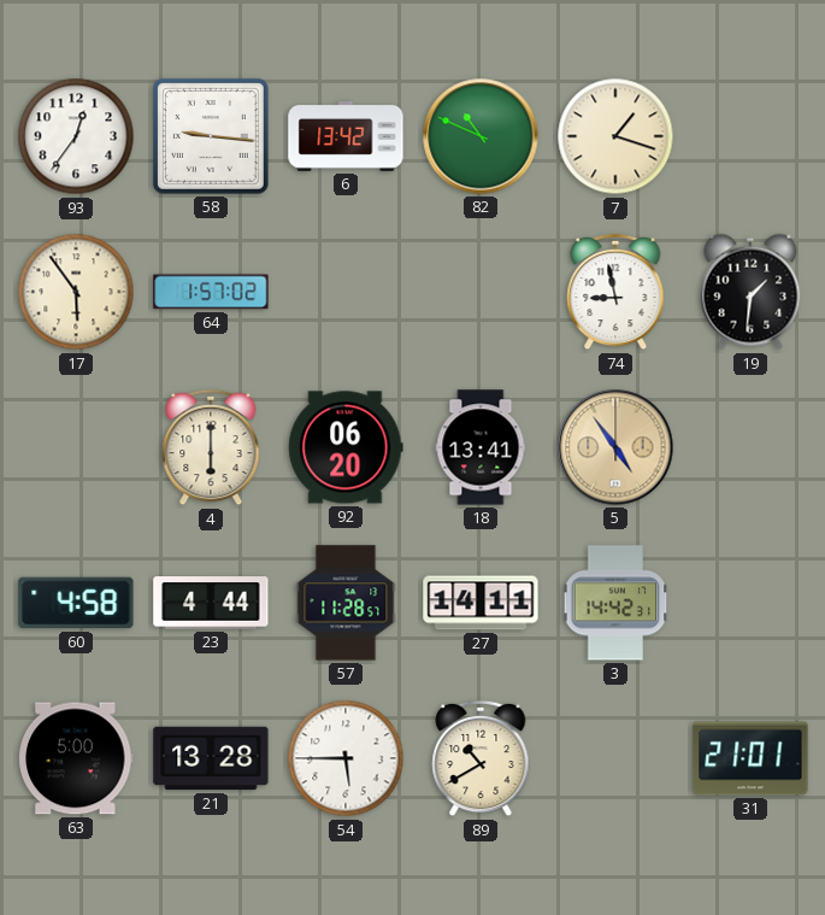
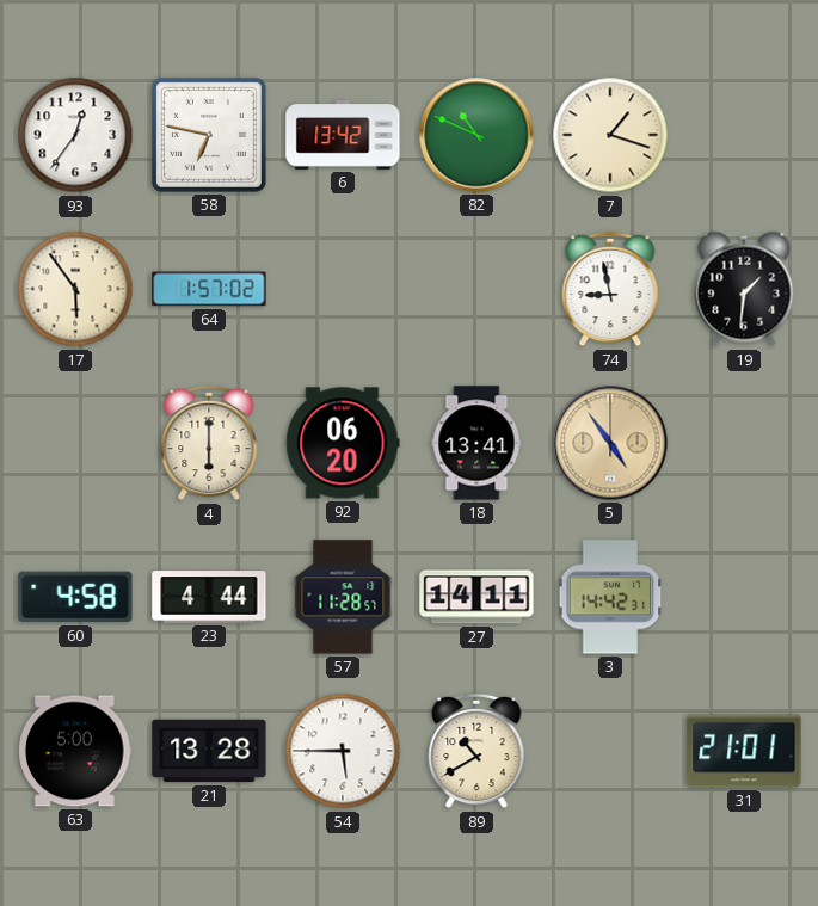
58: 9:16 -> 6:47 (209, 135)
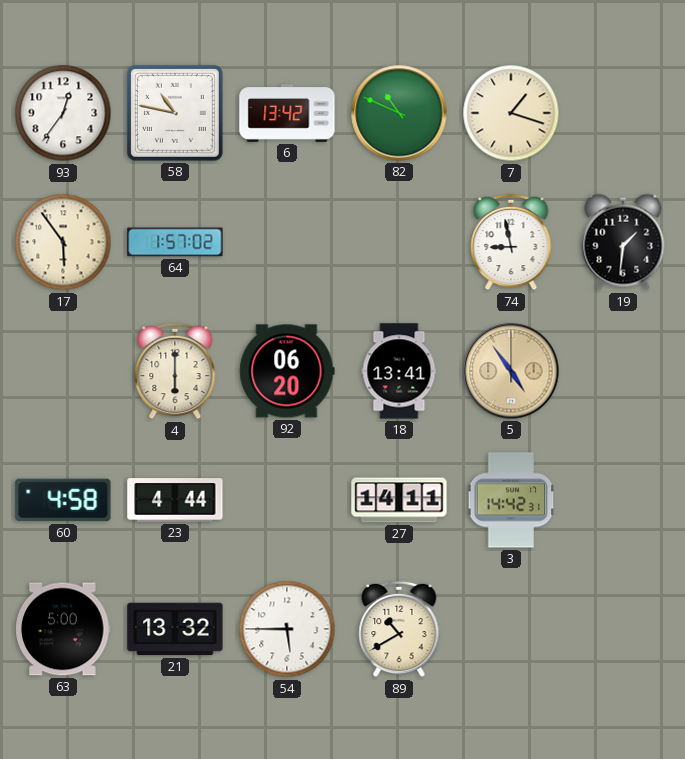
58: 6:47 -> 10:47 (175, 113)
57: 11:28 -> none (343, 597)
21: 13:28 -> 13:32 (175, 629)
31: 21:01 -> none (744, 751)
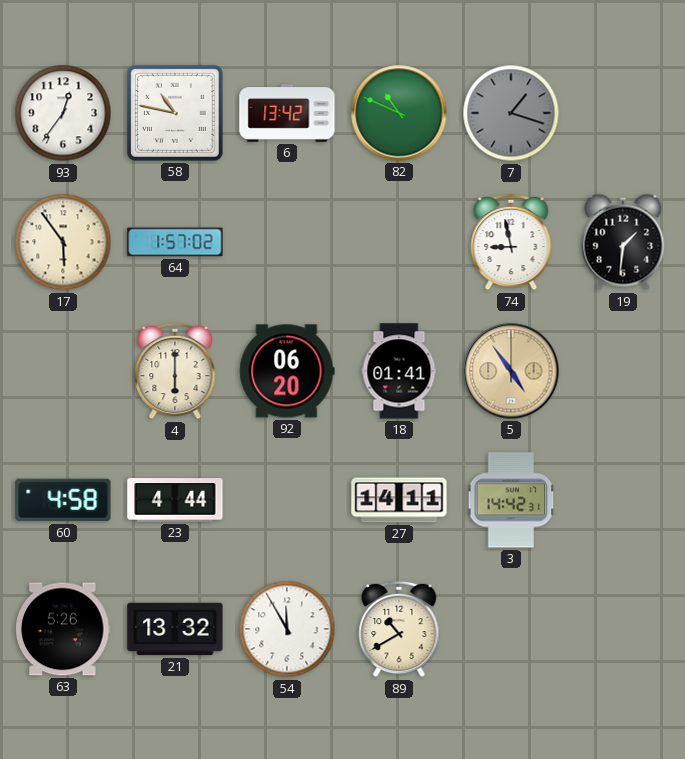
7 dial: cream -> grey (511, 113)
18: 13:41 -> 01:41 (399, 371)
63: 5:00 -> 5:26 (63, 629)
54: 5:45 -> 11:55 (287, 629)
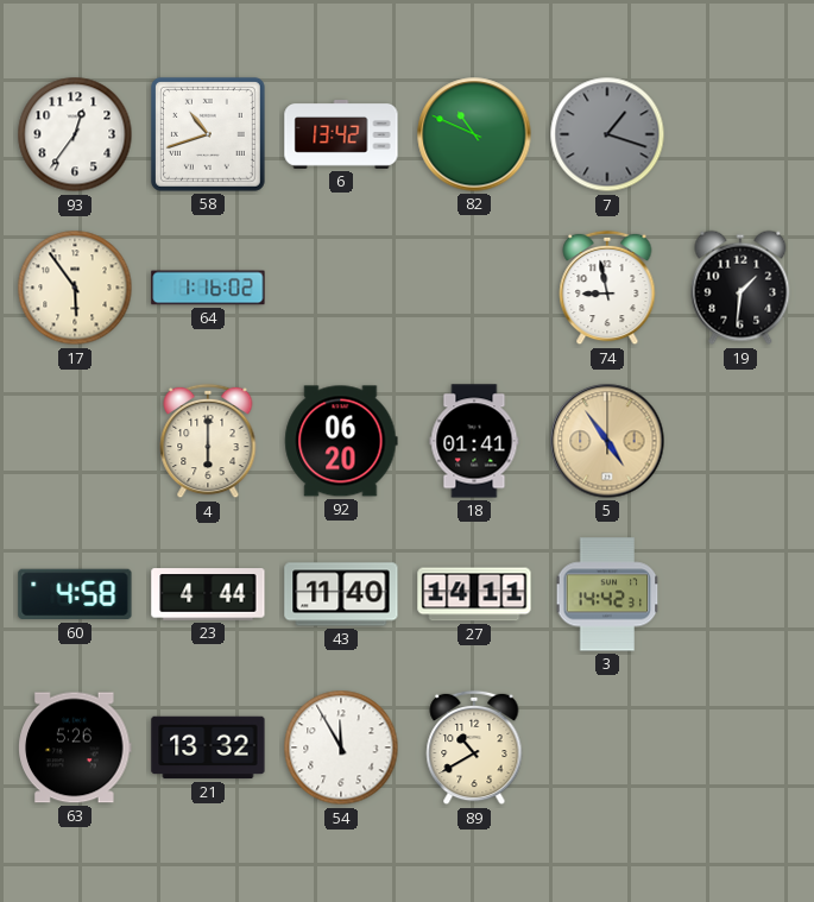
58: 10:47 -> 10:42 (208, 134)
64: 1:57 -> 1:16 (208, 288)
43: none -> 11:40 (341, 594)
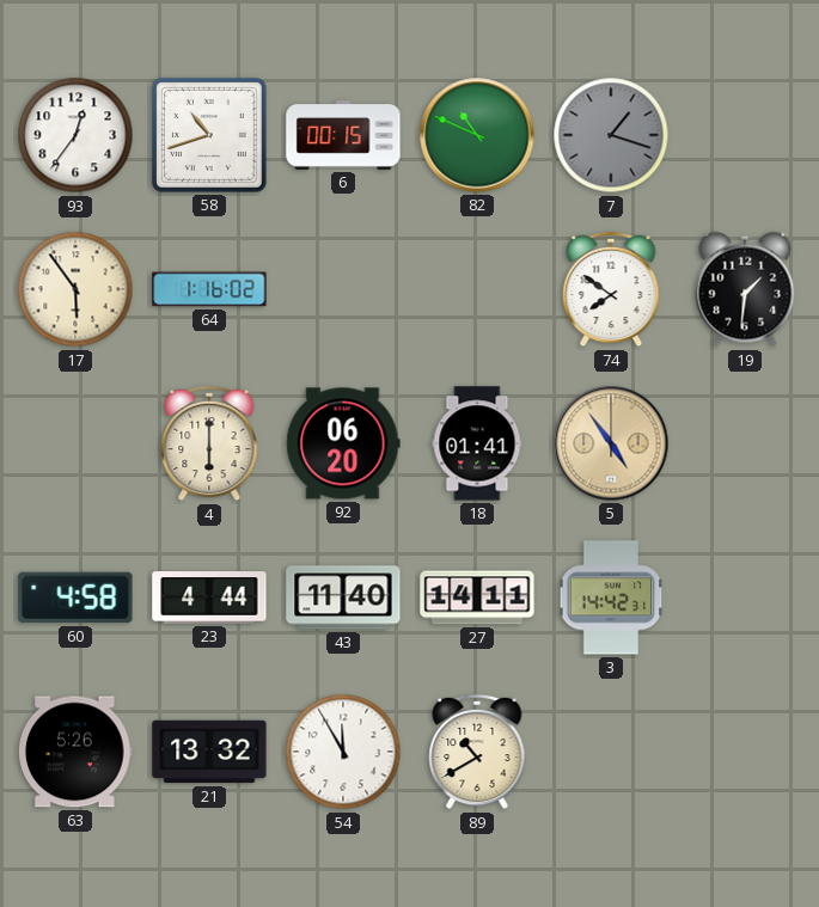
6: 13:42 -> 00:15 (343, 136)
74: 8:58 -> 7:51 (611, 289)
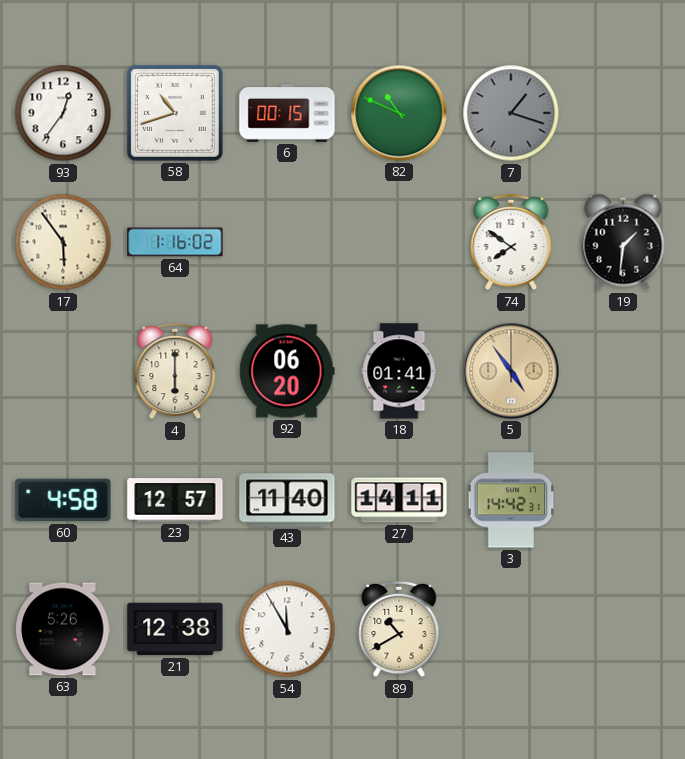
23: 4:44 -> 12:57 (175, 500)
21: 13:32 -> 12:38 (175, 629)
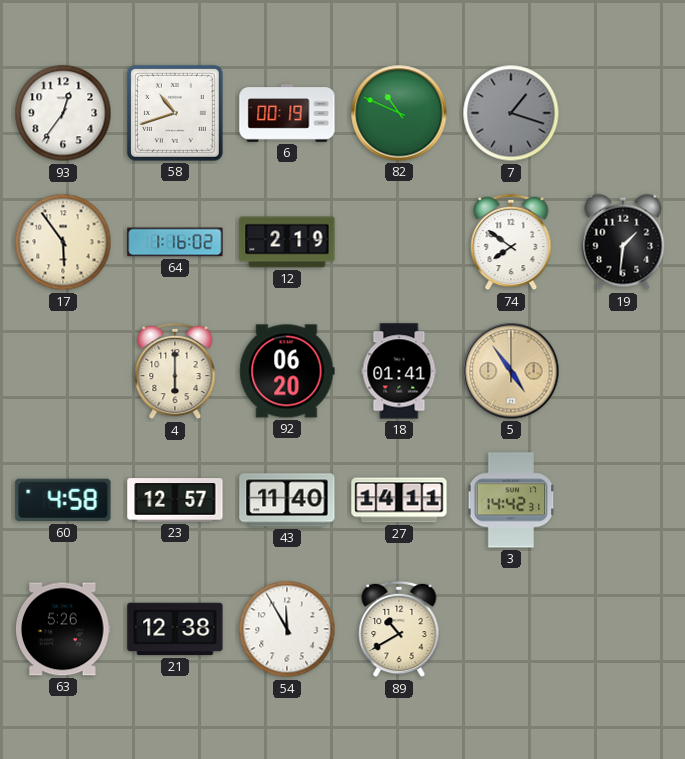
6: 00:15 -> 00:19 (287, 114)
12: none -> 2:19 (287, 242)
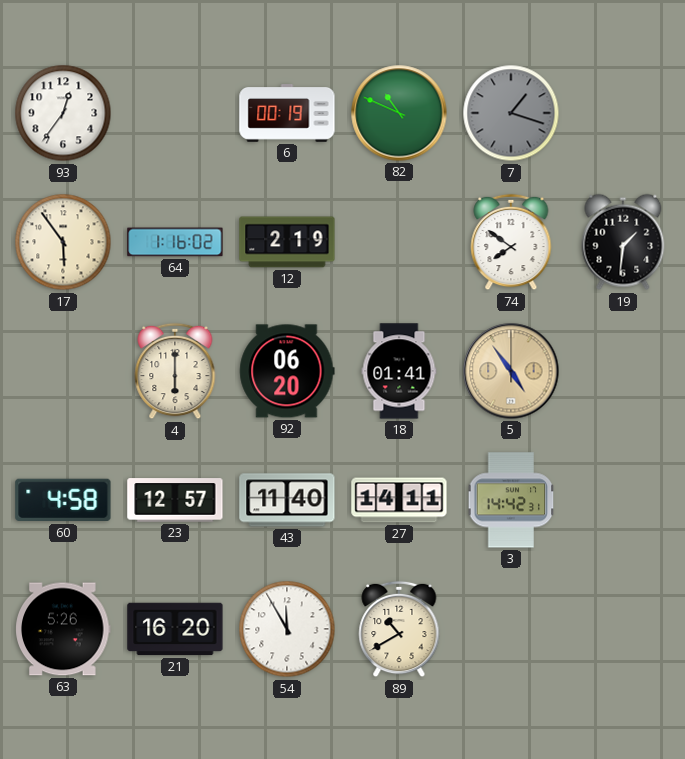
58: 10:42 -> none (175, 113)
21: 12:38 -> 16:20 (175, 629)
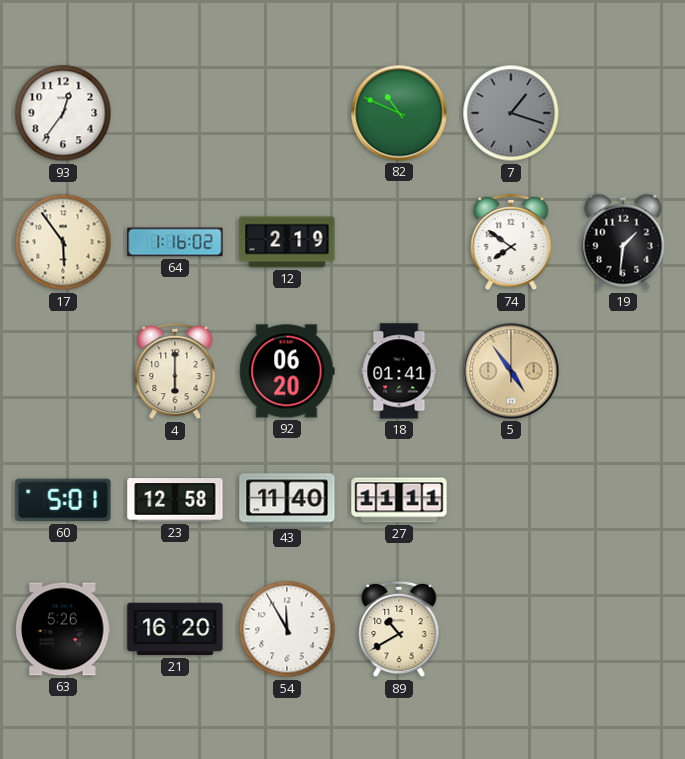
6: 00:19 -> none (287, 114)
60: 4:58 -> 5:01 (63, 500)
23: 12:57 -> 12:58 (175, 500)
27: 14:11 -> 11:11 (399, 500)
3: 14:42 -> none (511, 500)
